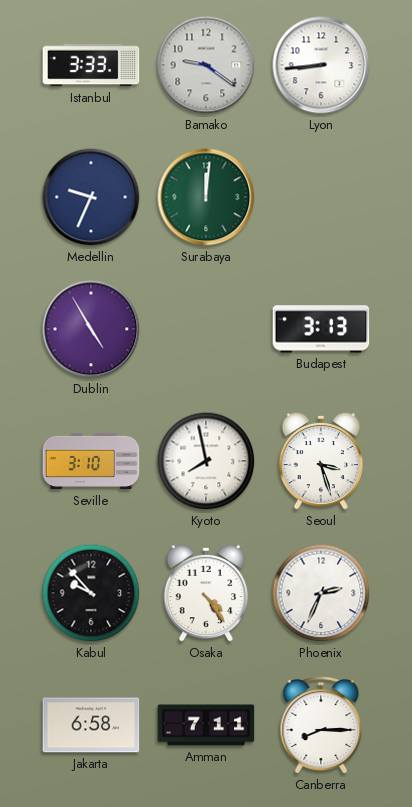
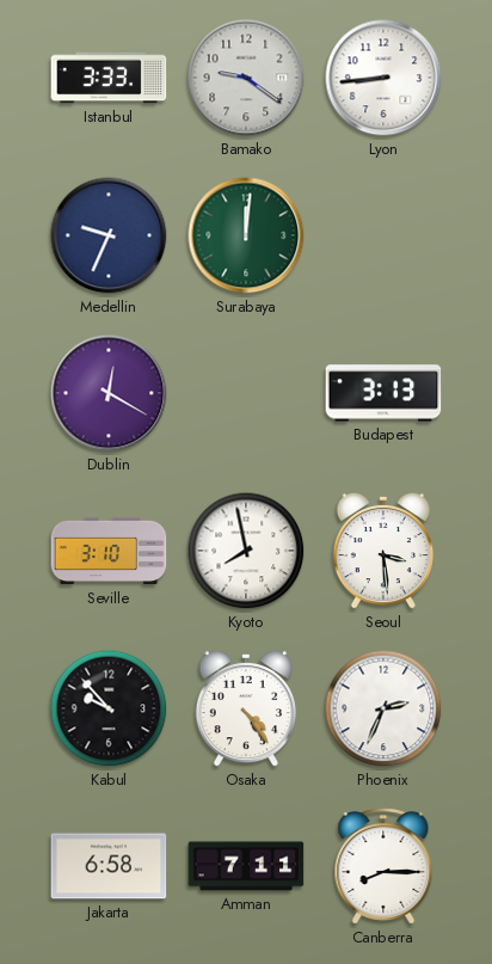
Dublin: 4:55 -> 12:20 (109, 393)
Seoul: 3:27 -> 3:29 (382, 551)
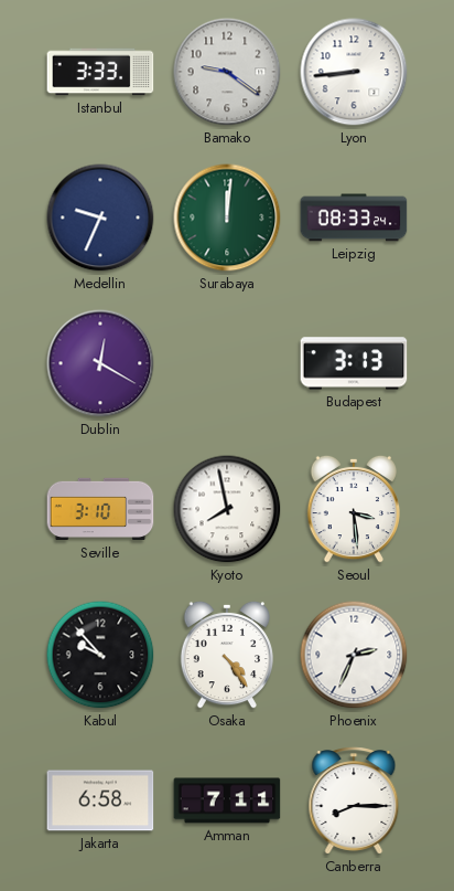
Leipzig: none -> 08:33 (354, 218)
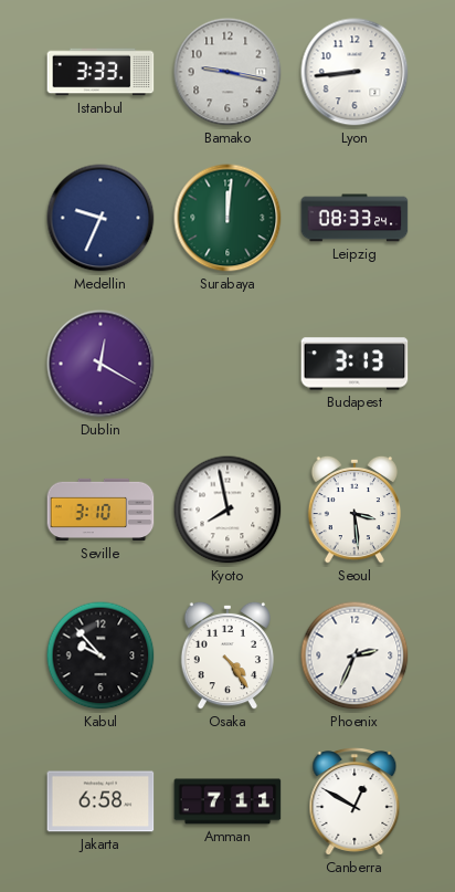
Bamako: 9:21 -> 9:17 (227, 72)
Canberra: 8:15 -> 12:50 (355, 801)
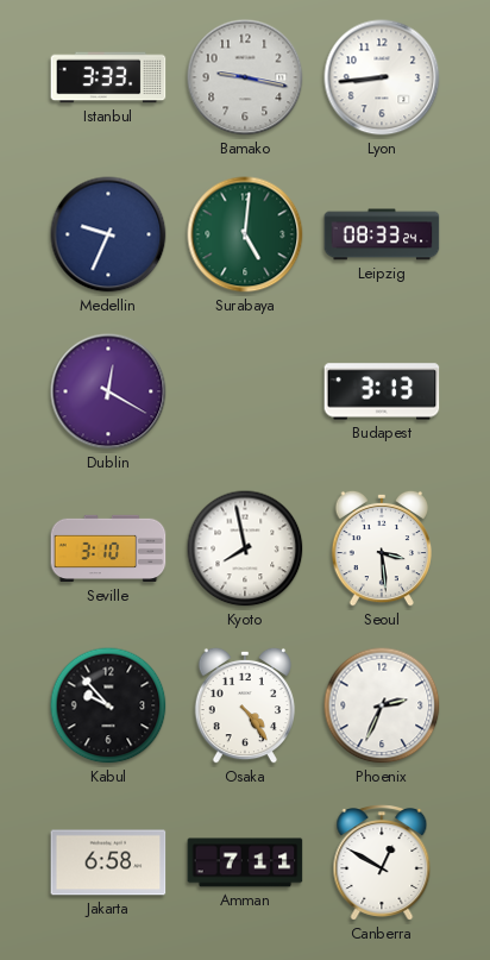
Surabaya: 12:01 -> 5:01 (245, 234)
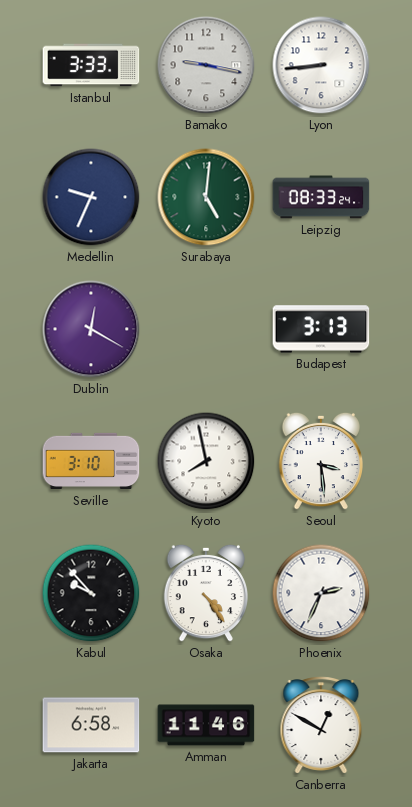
Amman: 7:11 -> 11:46 (206, 725)
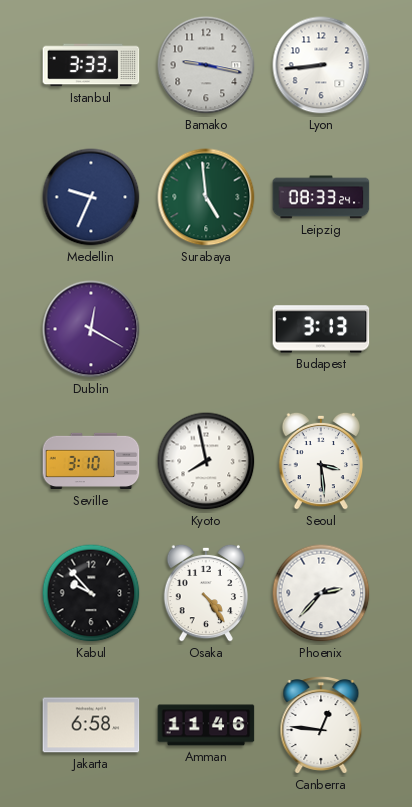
Surabaya: 5:01 -> 4:59 (206, 197)
Phoenix: 2:34 -> 2:37 (321, 593)
Canberra: 12:50 -> 12:46 (321, 725)
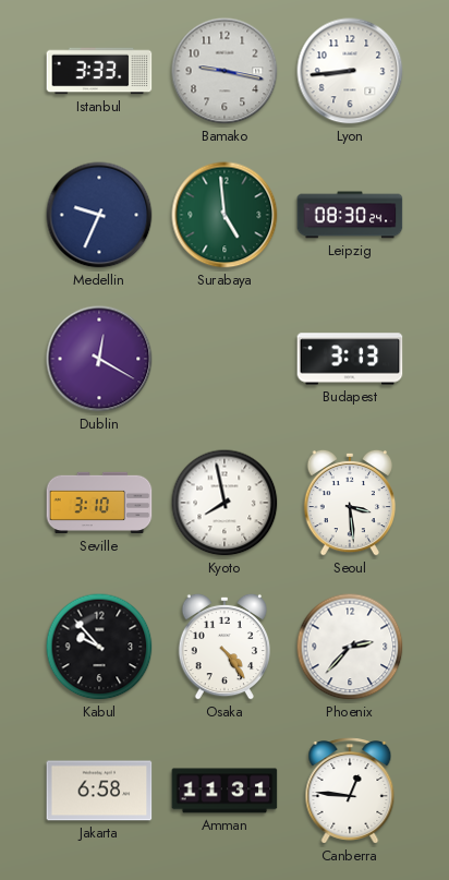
Leipzig: 08:33 -> 08:30 (350, 215)
Amman: 11:46 -> 11:31 (225, 791)
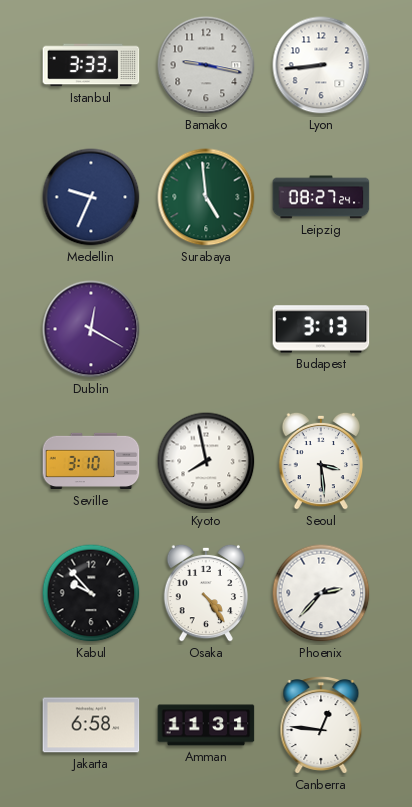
Leipzig: 08:30 -> 08:27 (321, 197)
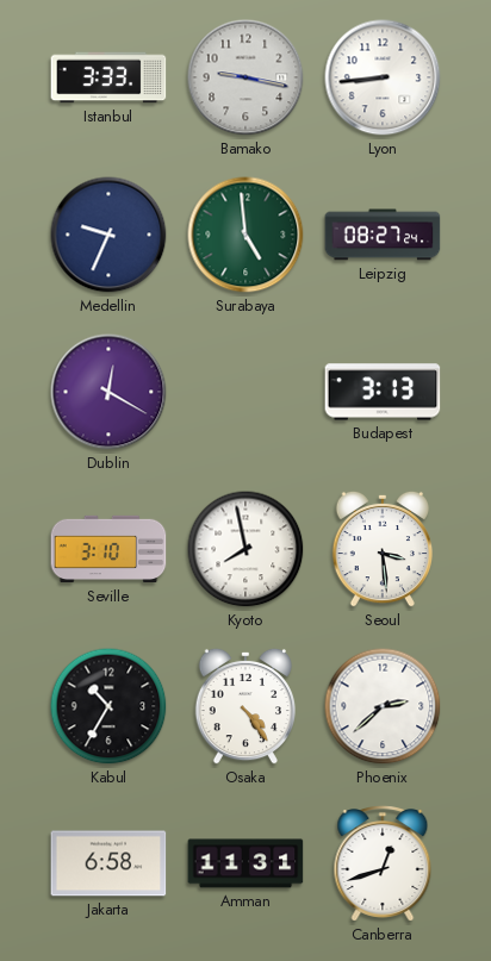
Kabul: 9:53 -> 10:35 (108, 706)
Phoenix: 2:37 -> 2:38 (383, 706)
Canberra: 12:46 -> 12:42 (383, 863)
